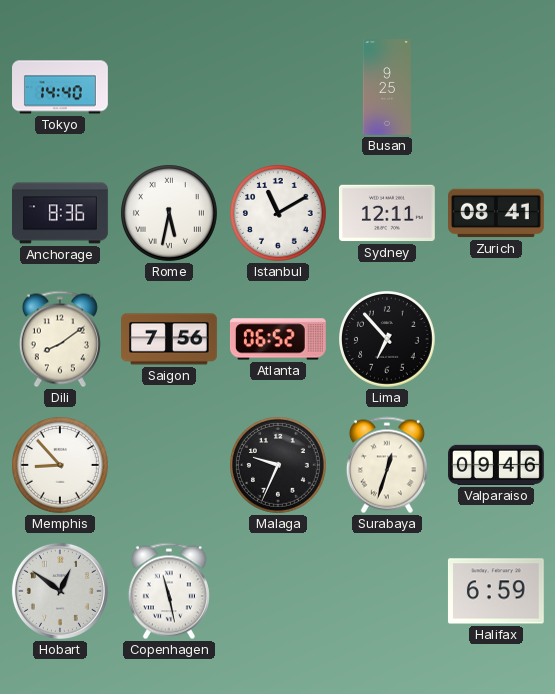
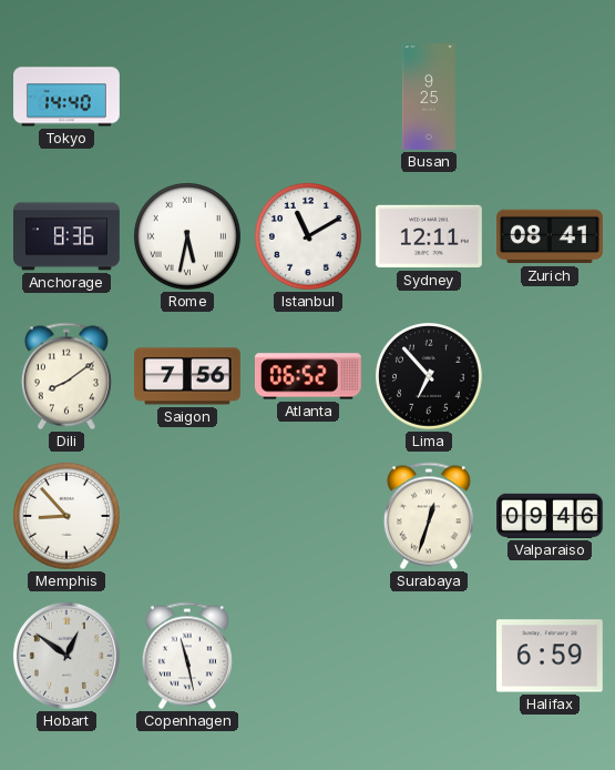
Malaga: 9:34 -> none (279, 466)
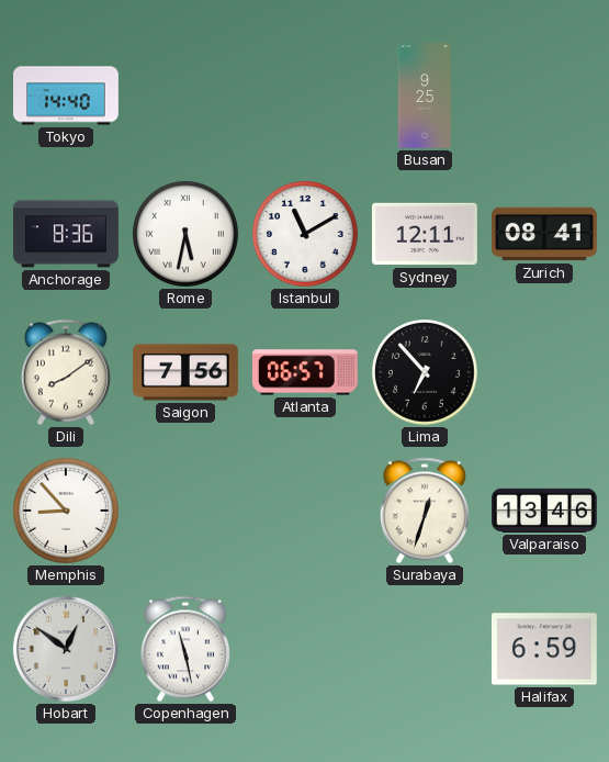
Atlanta: 06:52 -> 06:57 (305, 372)
Valparaiso: 09:46 -> 13:46 (545, 511)
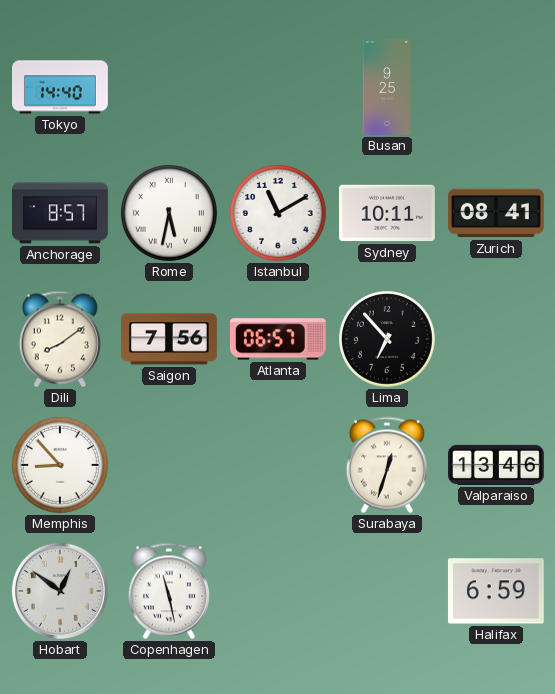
Anchorage: 8:36 -> 8:57 (61, 213)
Sydney: 12:11 -> 10:11 (387, 213)
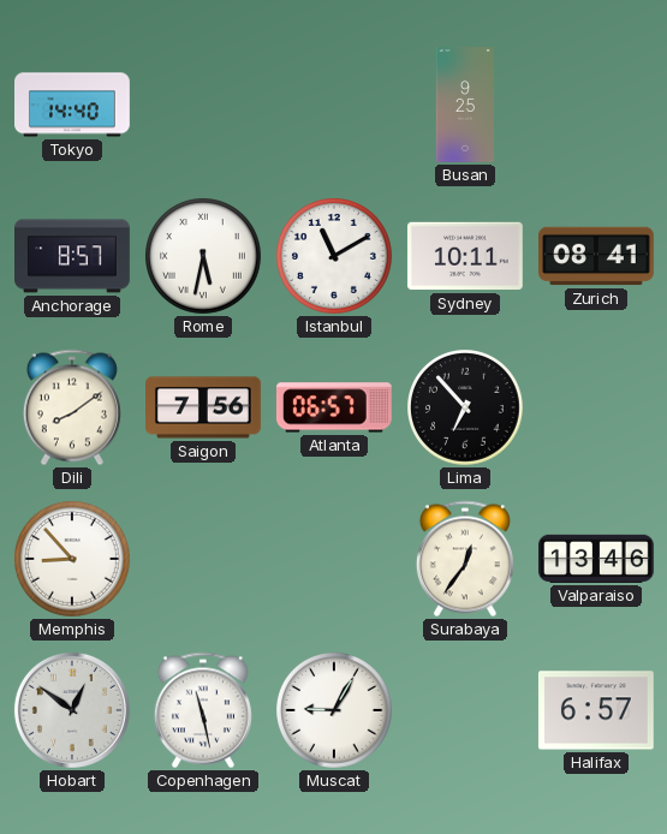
Surabaya: 12:33 -> 12:36 (465, 559)
Muscat: none -> 9:05 (335, 711)
Halifax: 6:59 -> 6:57 (596, 710)
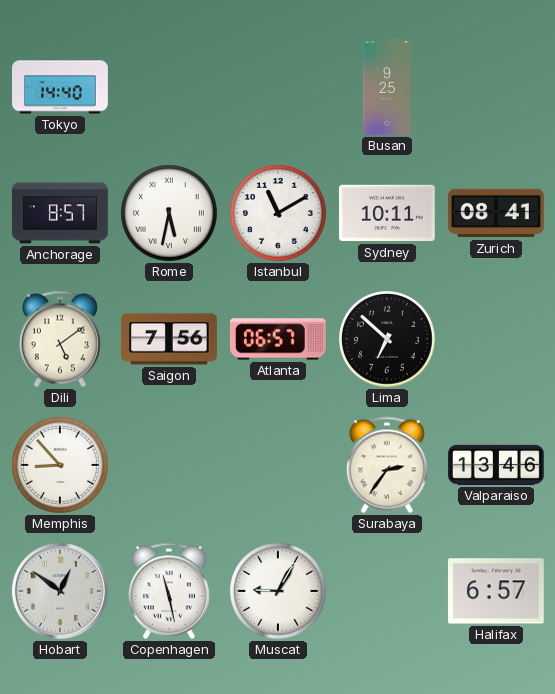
Dili: 8:09 -> 5:09 (60, 339)
Lima: 6:53 -> 6:52 (388, 340)
Surabaya: 12:36 -> 2:36 (387, 465)
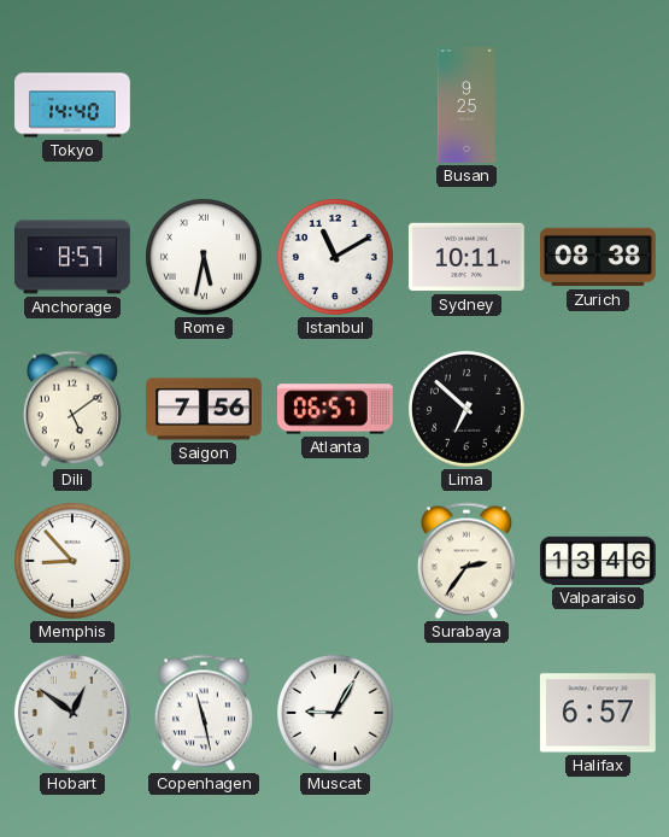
Zurich: 08:41 -> 08:38 (599, 257)
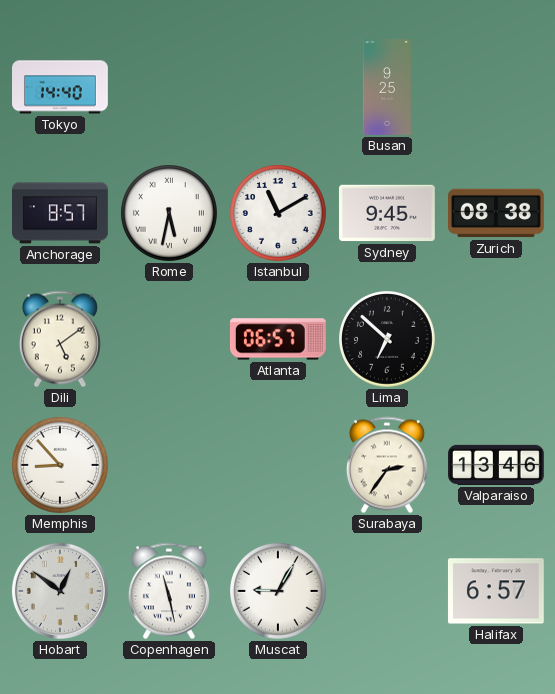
Sydney: 10:11 -> 9:45 (387, 213)
Saigon: 7:56 -> none (205, 409)
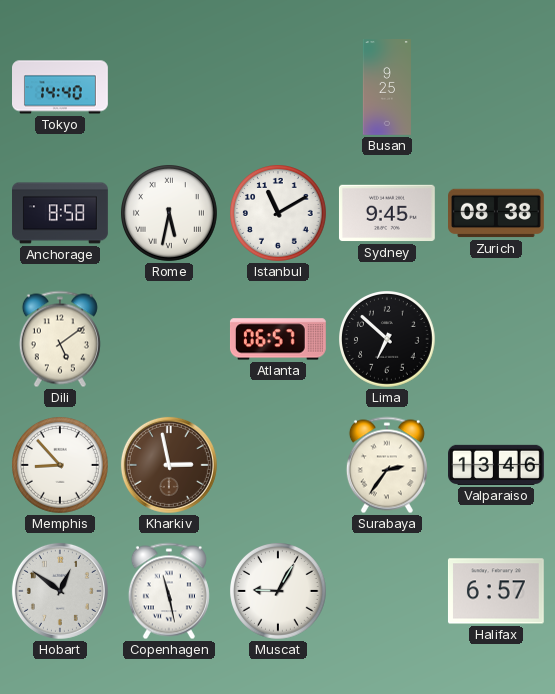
Anchorage: 8:57 -> 8:58 (61, 213)
Kharkiv: none -> 2:58 (169, 465)
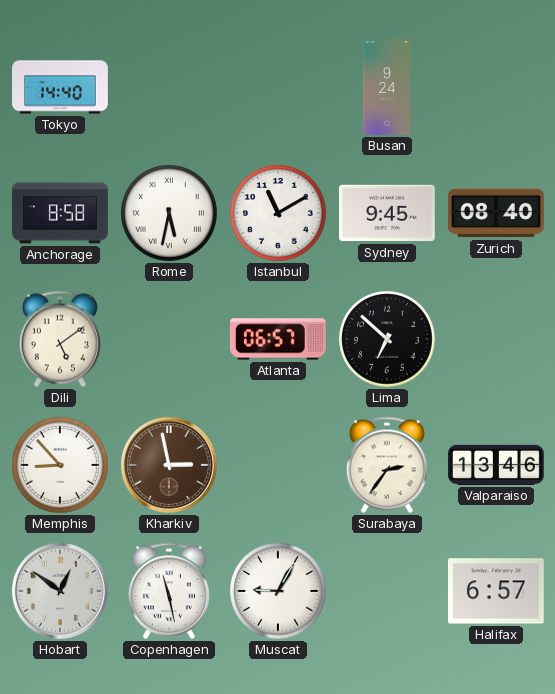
Busan: 9:25 -> 9:24 (387, 88)
Zurich: 08:38 -> 08:40 (497, 213)
